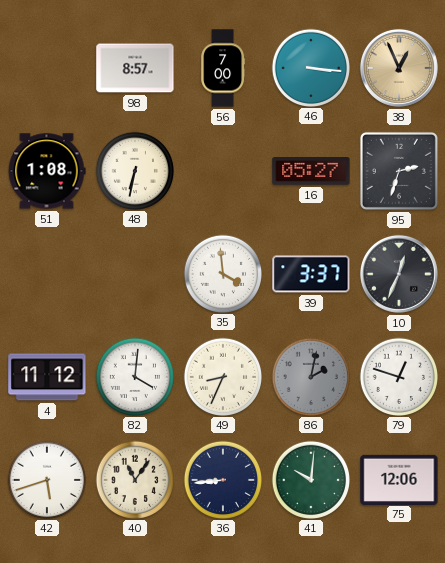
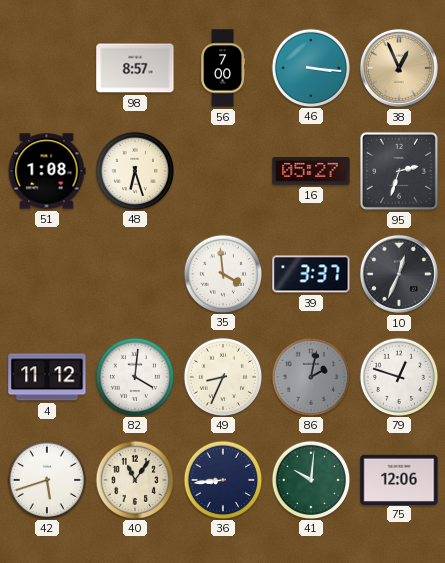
48: 6:32 -> 6:27 (134, 170)
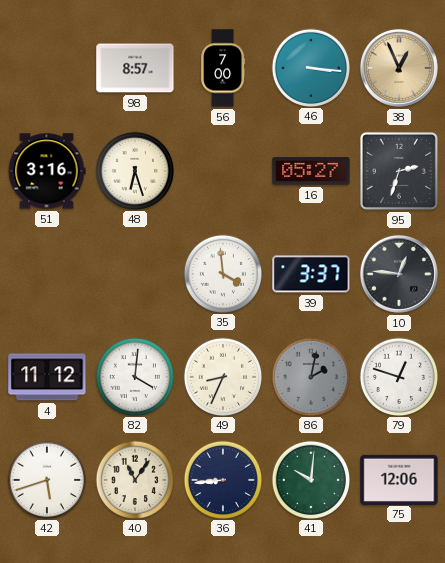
51: 1:08 -> 3:16 (47, 171)
10: 12:34 -> 12:46 (399, 274)
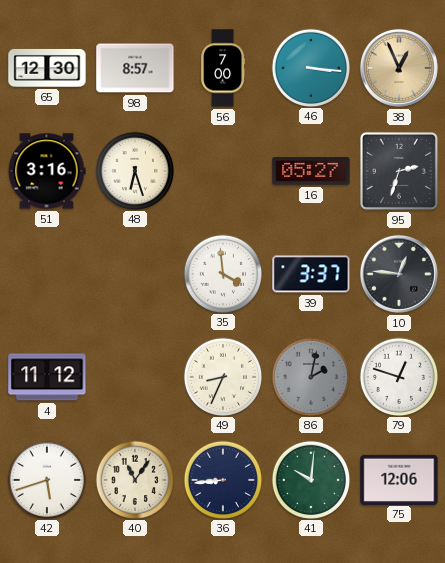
65: none -> 12:30 (47, 68)
82: 4:01 -> none (134, 376)
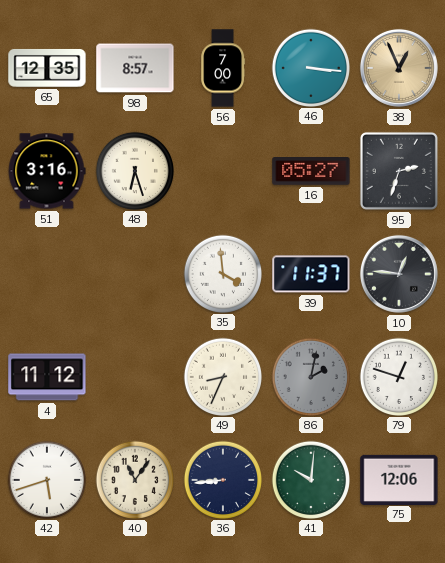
65: 12:30 -> 12:35 (47, 68)
39: 3:37 -> 11:37 (311, 274)
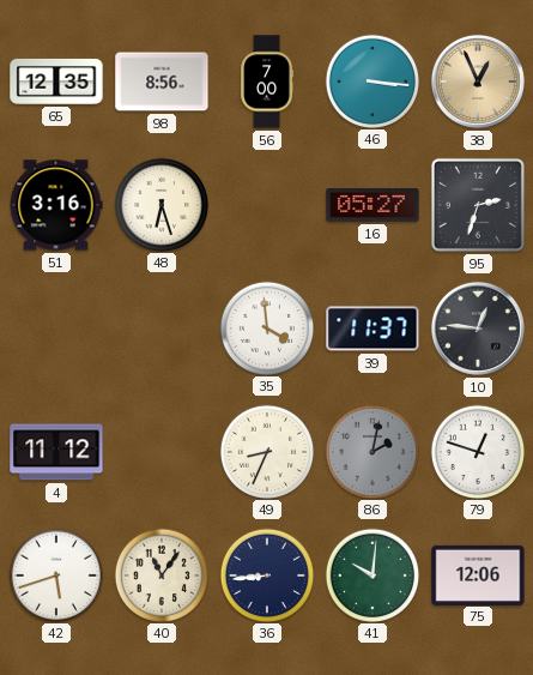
98: 8:57 -> 8:56 (162, 82)
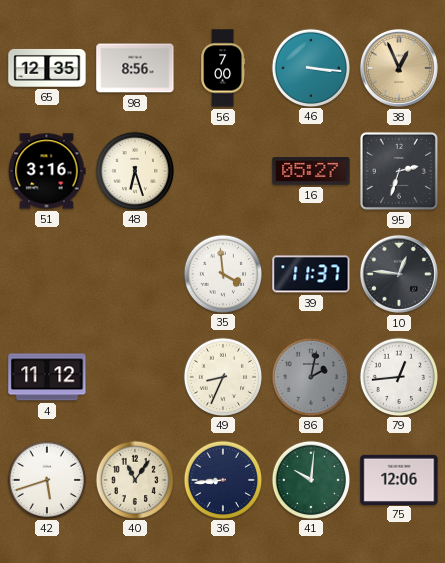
79: 12:48 -> 12:44 (398, 376)
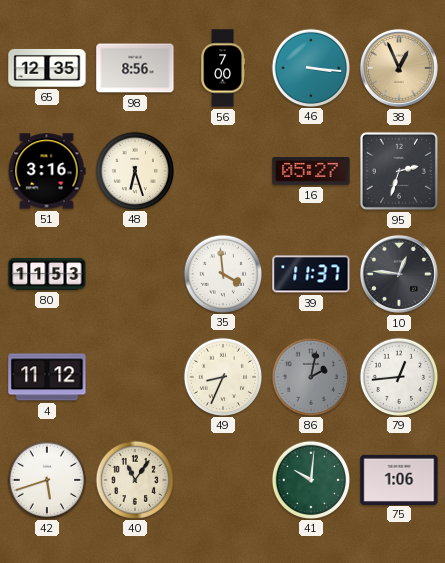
80: none -> 11:53 (47, 274)
36: 8:44 -> none (222, 479)
75: 12:06 -> 1:06 (399, 479)
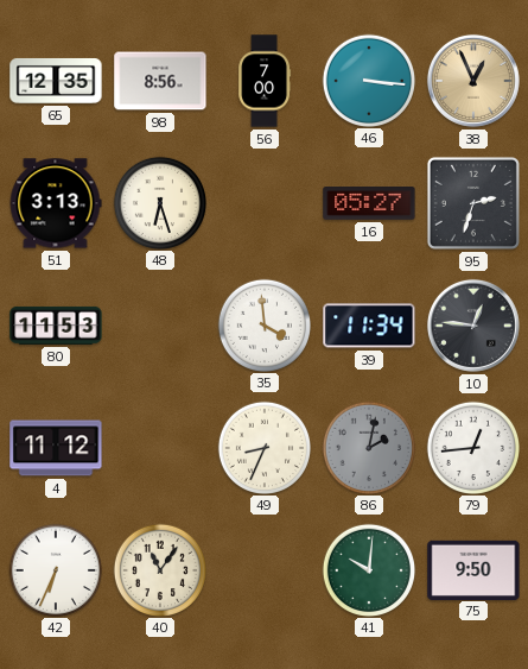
51: 3:16 -> 3:13 (56, 203)
39: 11:37 -> 11:34 (369, 326)
42: 5:42 -> 6:34 (55, 569)
75: 1:06 -> 9:50 (473, 569)
